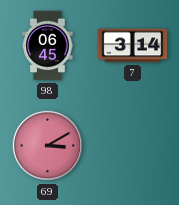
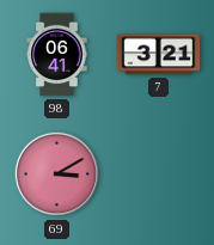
98: 06:45 -> 06:41 (57, 55)
7: 3:14 -> 3:21 (159, 55)
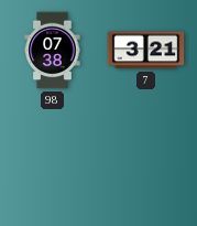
98: 06:41 -> 07:38 (53, 51)
69: 3:10 -> none (57, 174)
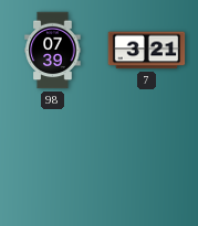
98: 07:38 -> 07:39 (53, 51)
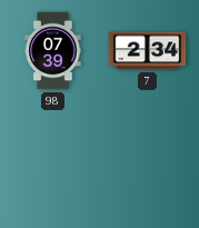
7: 3:21 -> 2:34 (148, 51)
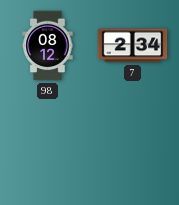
98: 07:39 -> 08:12 (48, 46)
